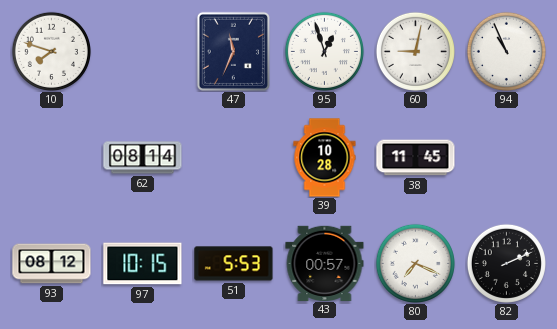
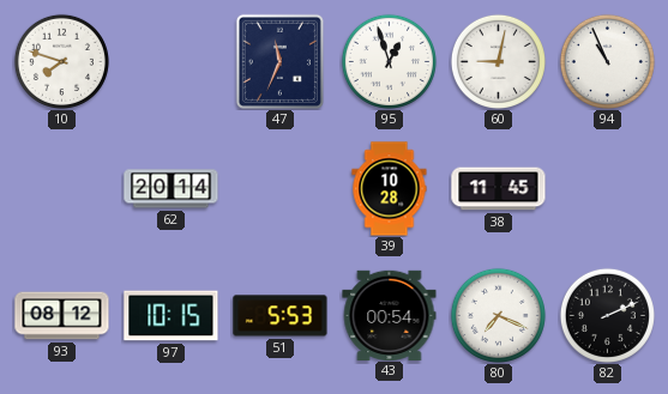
62: 08:14 -> 20:14 (171, 189)
43: 00:57 -> 00:54 (390, 315)
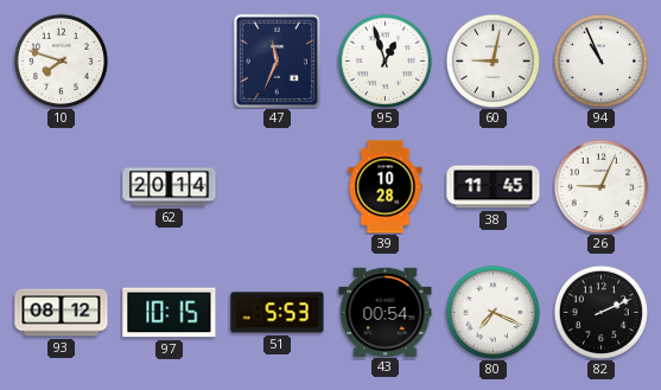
26: none -> 9:04 (600, 186)
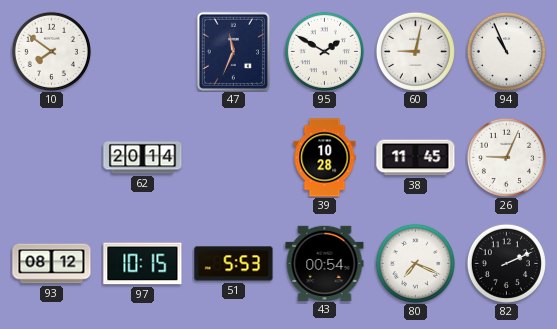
10: 7:48 -> 7:51 (51, 51)
95: 12:57 -> 1:50 (324, 51)
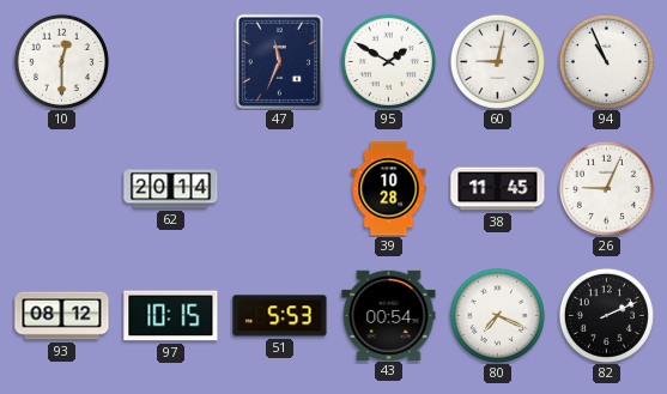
10: 7:51 -> 12:30 (61, 61)
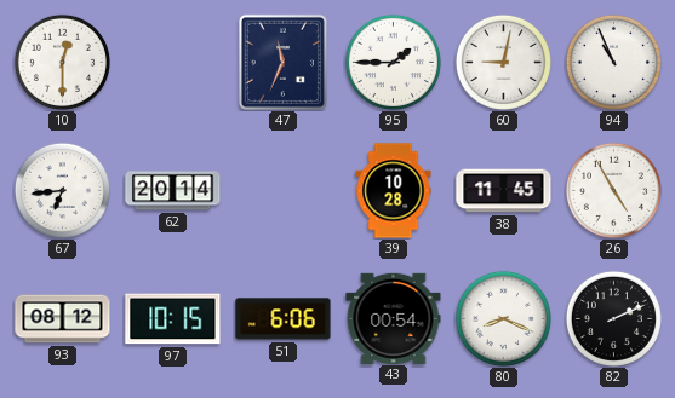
95: 1:50 -> 1:45 (393, 62)
67: none -> 6:44 (62, 190)
26: 9:04 -> 4:55 (613, 190)
51: 5:53 -> 6:06 (284, 319)
80: 7:19 -> 8:19 (503, 318)
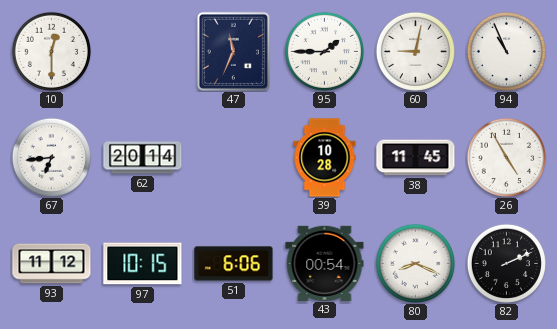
93: 08:12 -> 11:12 (52, 264)
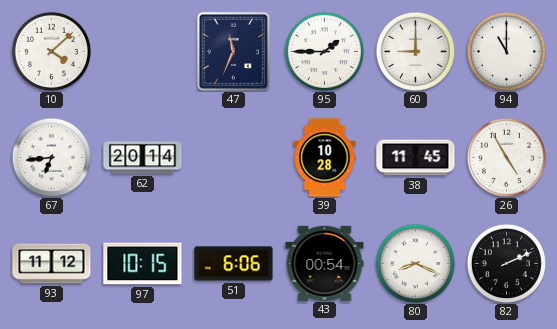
10: 12:30 -> 4:08 (51, 51)
60: 9:02 -> 9:00 (415, 51)
94: 10:56 -> 11:00 (506, 51)
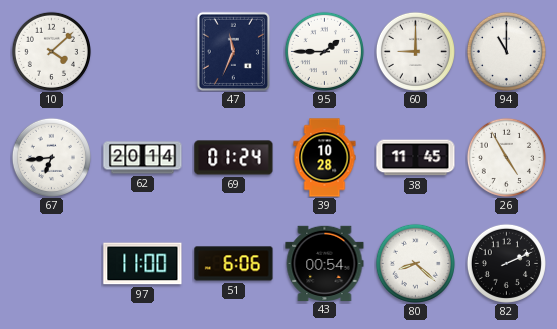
69: none -> 01:24 (234, 158)
93: 11:12 -> none (52, 264)
97: 10:15 -> 11:00 (143, 264)
80: 8:19 -> 8:22 (415, 263)
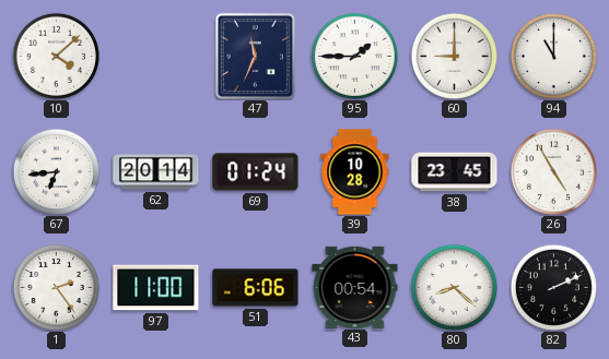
38: 11:45 -> 23:45 (455, 172)
1: none -> 2:24 (56, 287)
